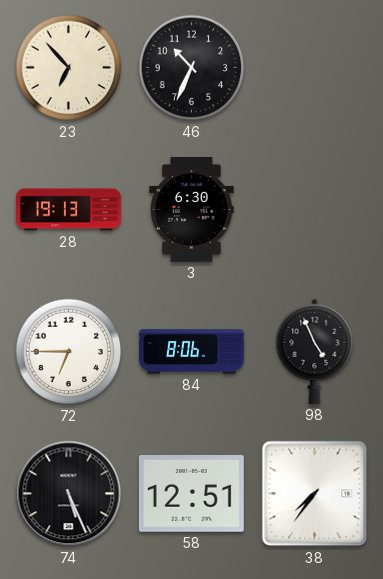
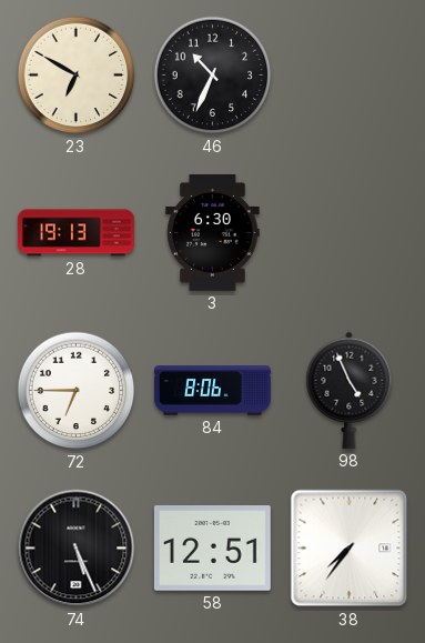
23: 6:53 -> 6:50 (77, 76)
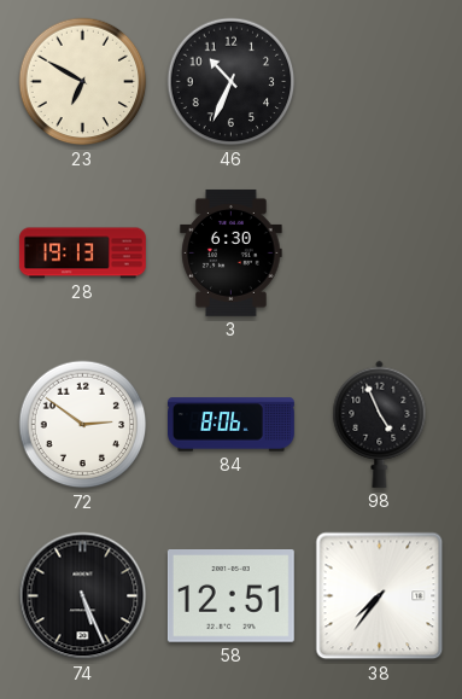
72: 6:45 -> 2:51 (83, 425)
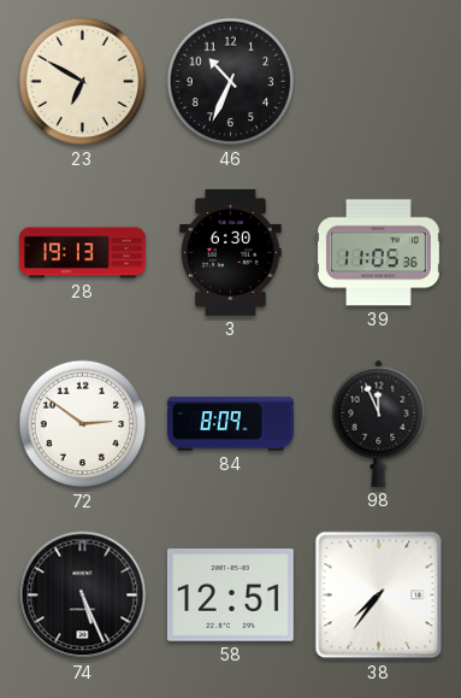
39: none -> 11:05 (378, 253)
84: 8:06 -> 8:09 (231, 424)
98: 4:56 -> 11:56 (379, 423)
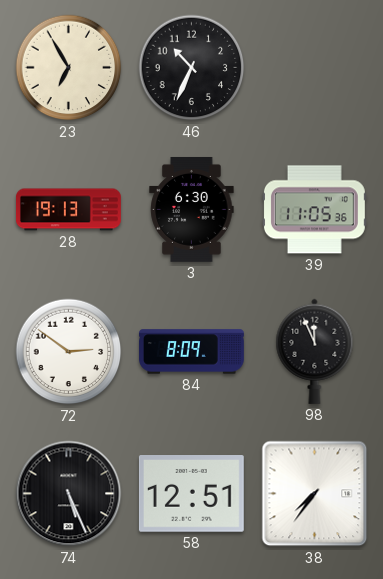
23: 6:50 -> 6:55 (69, 68)
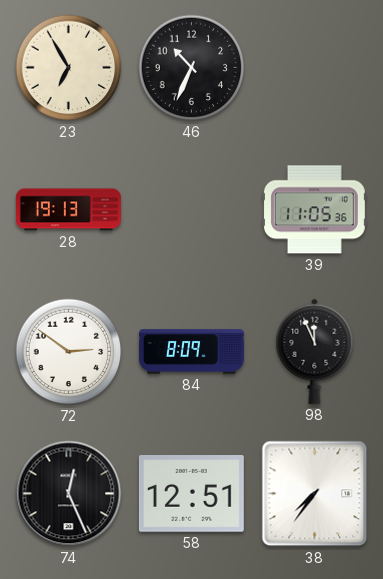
3: 6:30 -> none (192, 209)
74: 5:26 -> 12:26 (69, 494)
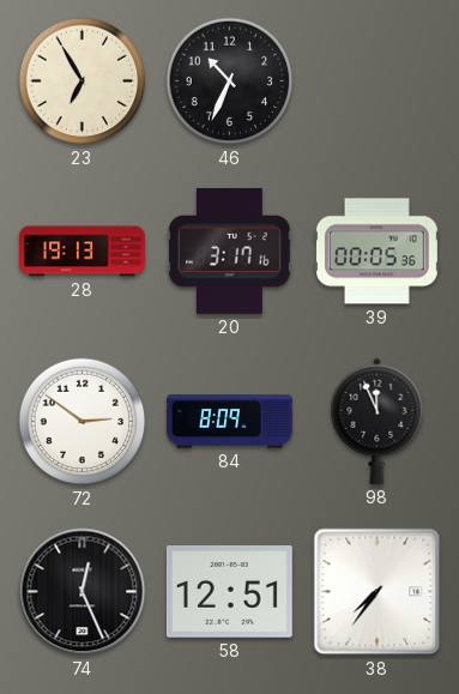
20: none -> 3:17 (230, 251)
39: 11:05 -> 00:05 (376, 252)
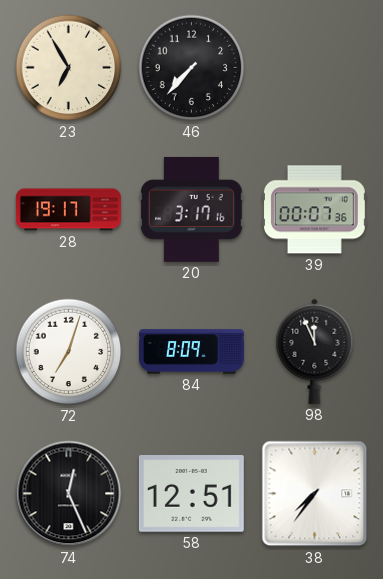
46: 10:34 -> 7:37 (192, 68)
28: 19:13 -> 19:17 (68, 210)
39: 00:05 -> 00:07 (314, 210)
72: 2:51 -> 7:03 (69, 352)
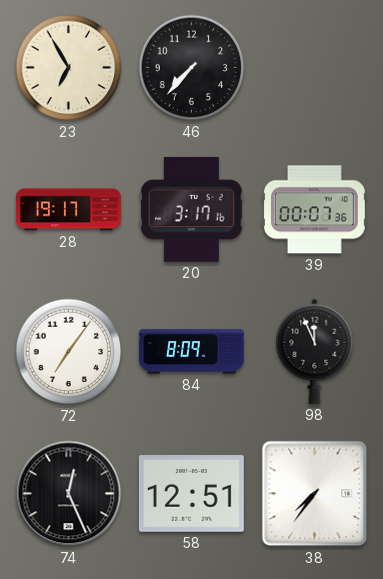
72: 7:03 -> 7:06 (69, 352)
